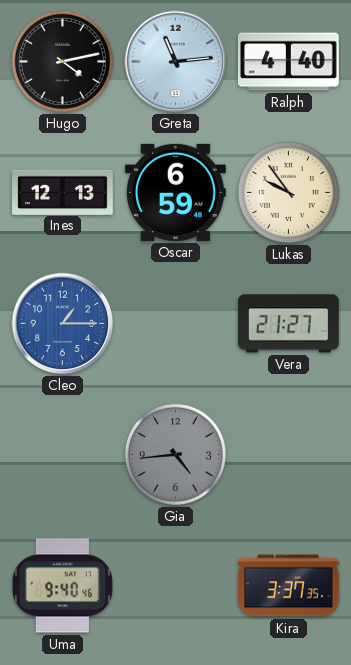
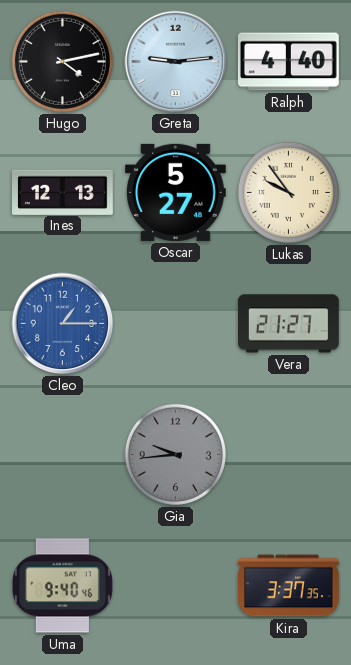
Greta: 11:14 -> 9:14 (176, 62)
Oscar: 6:59 -> 5:27 (176, 192)
Gia: 4:44 -> 9:44 (175, 454)
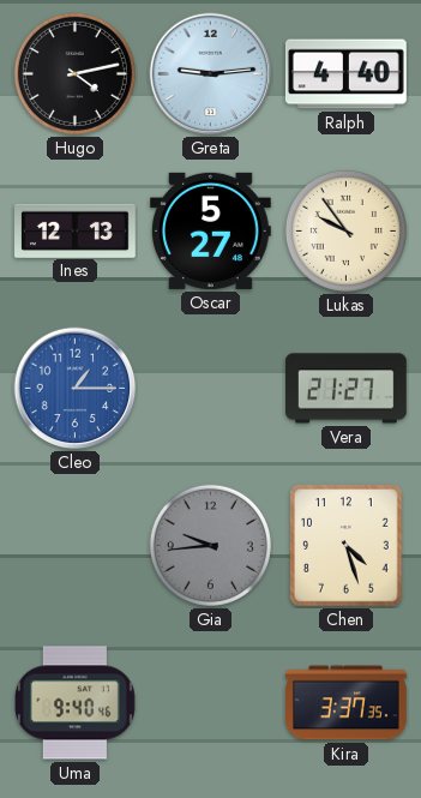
Chen: none -> 4:27 (347, 546)
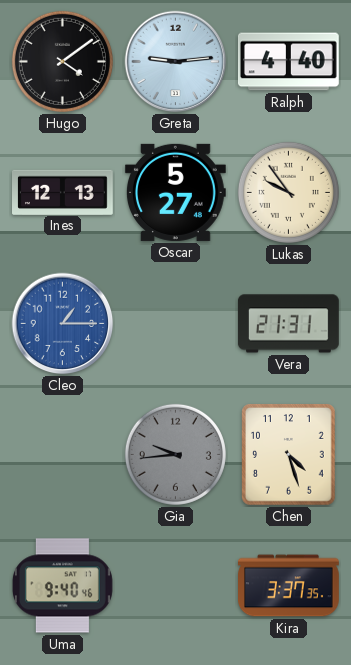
Hugo: 4:13 -> 4:09 (62, 61)
Vera: 21:27 -> 21:31 (288, 324)
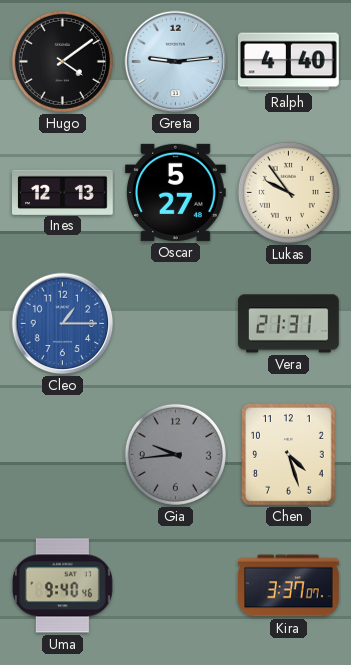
Kira: 3:37:35 -> 3:37:07 (289, 586)
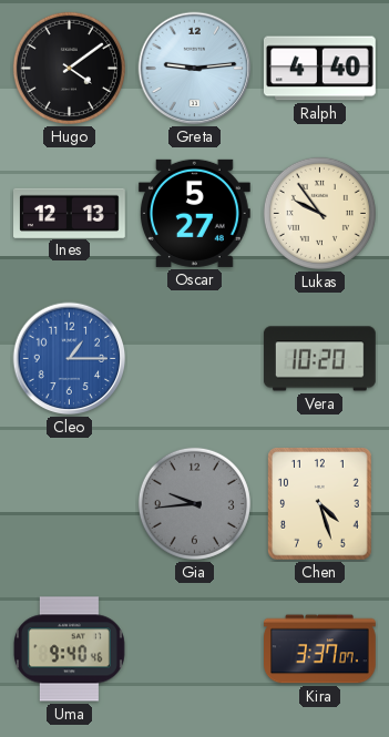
Vera: 21:31 -> 10:20 (319, 359)
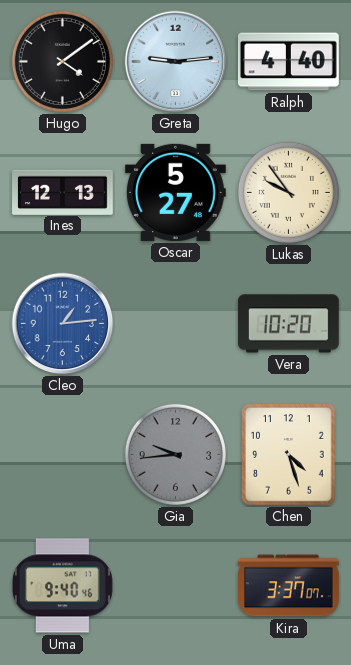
Cleo: 1:15 -> 1:14 (63, 324)
